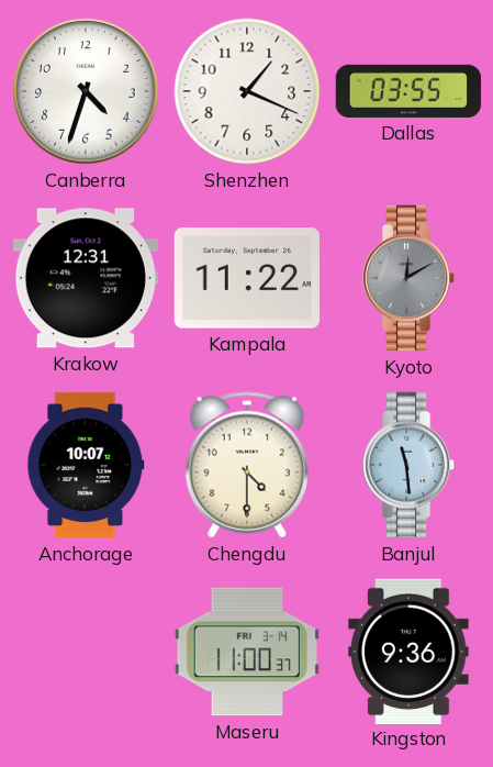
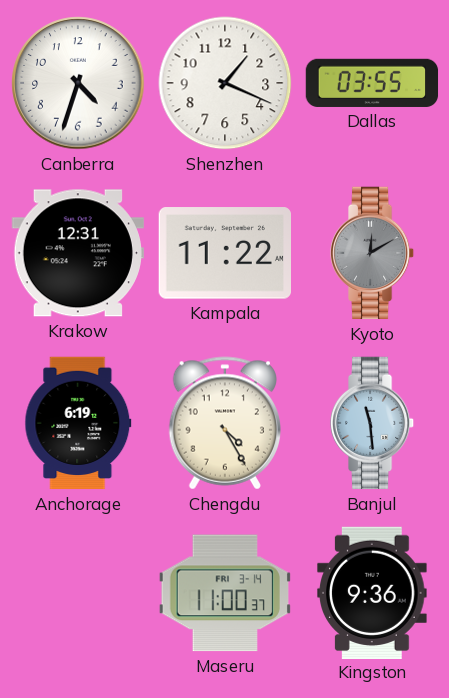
Anchorage: 10:07 -> 6:19 (78, 423)
Chengdu: 4:30 -> 4:25 (224, 423)
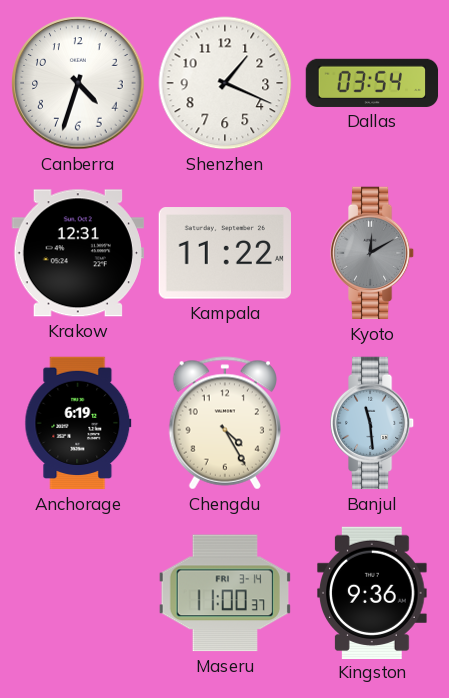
Dallas: 03:55 -> 03:54 (372, 83)
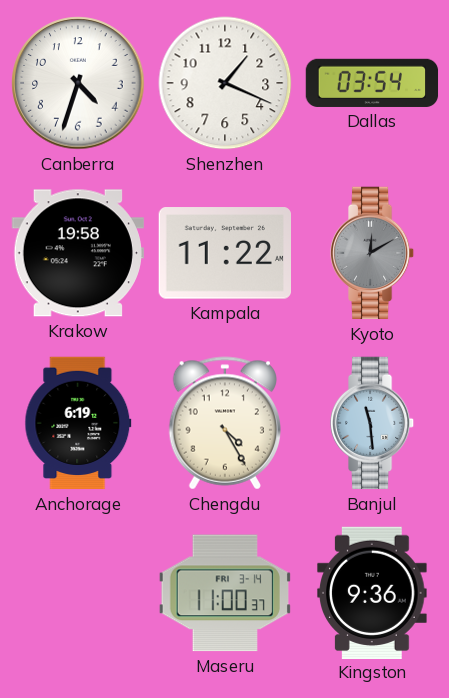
Krakow: 12:31 -> 19:58 (78, 253)
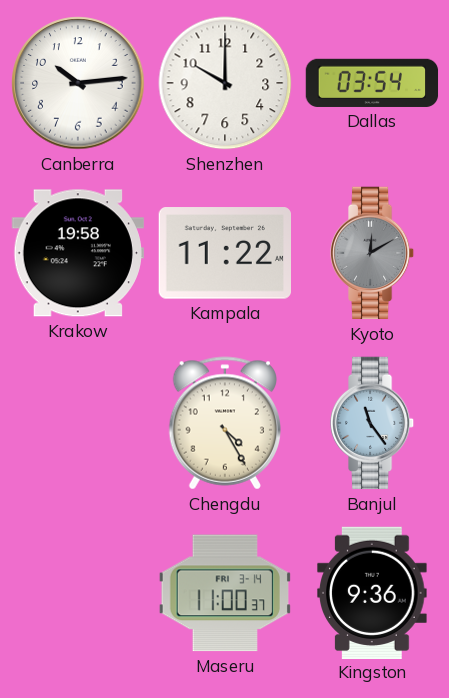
Canberra: 4:33 -> 10:14 (78, 83)
Shenzhen: 1:19 -> 10:00 (225, 83)
Anchorage: 6:19 -> none (78, 423)
Banjul: 11:29 -> 11:24 (372, 423)
